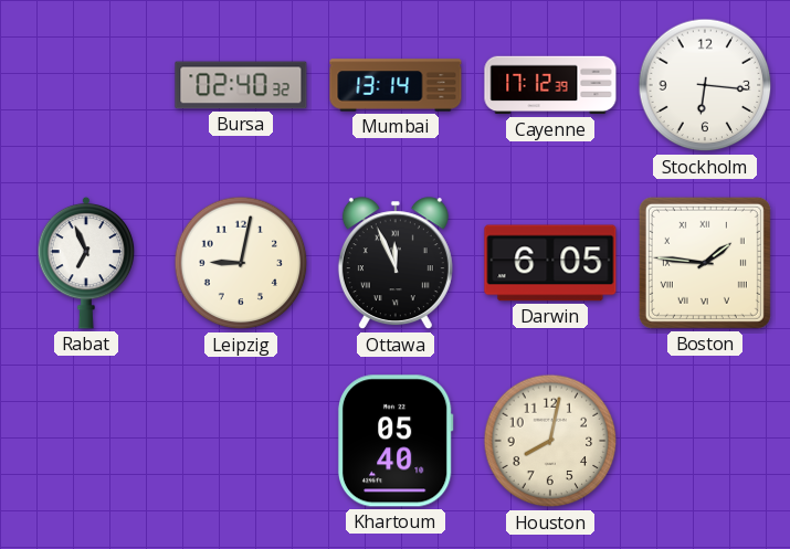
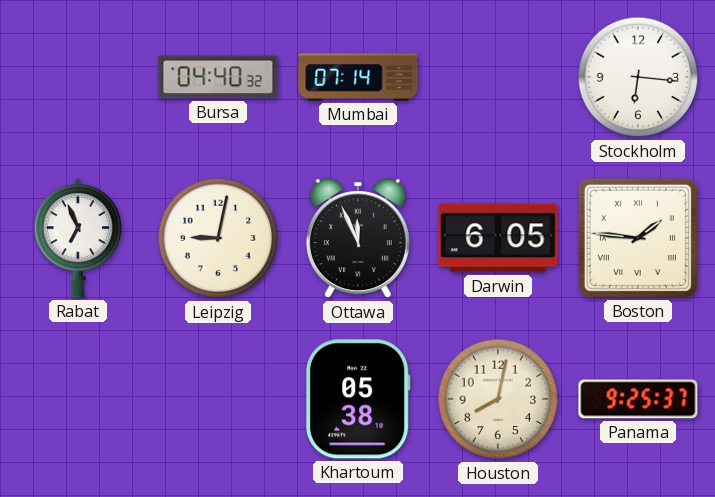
Bursa: 02:40 -> 04:40 (218, 77)
Mumbai: 13:14 -> 07:14 (358, 77)
Cayenne: 17:12 -> none (550, 85)
Khartoum: 05:40 -> 05:38 (358, 399)
Panama: none -> 9:25 (638, 399)
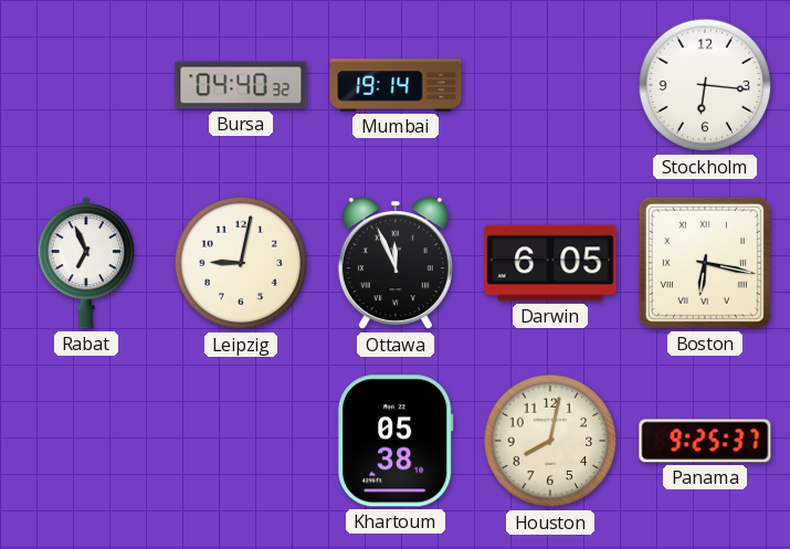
Mumbai: 07:14 -> 19:14 (396, 85)
Boston: 1:46 -> 6:17 (705, 263)
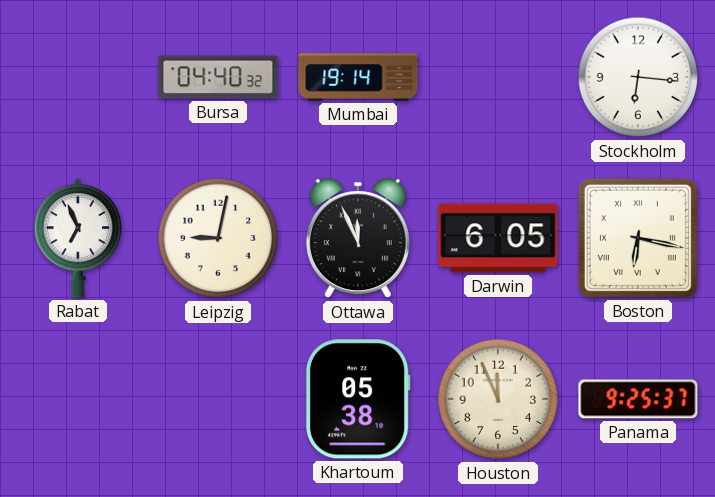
Houston: 8:02 -> 11:56 (498, 399)
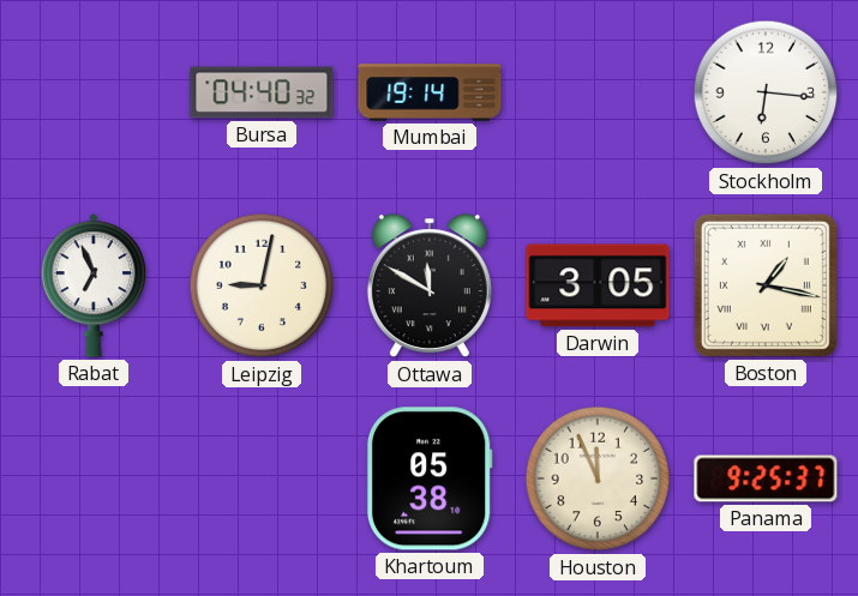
Ottawa: 11:56 -> 11:50 (430, 287)
Darwin: 6:05 -> 3:05 (598, 285)
Boston: 6:17 -> 1:17 (766, 285)
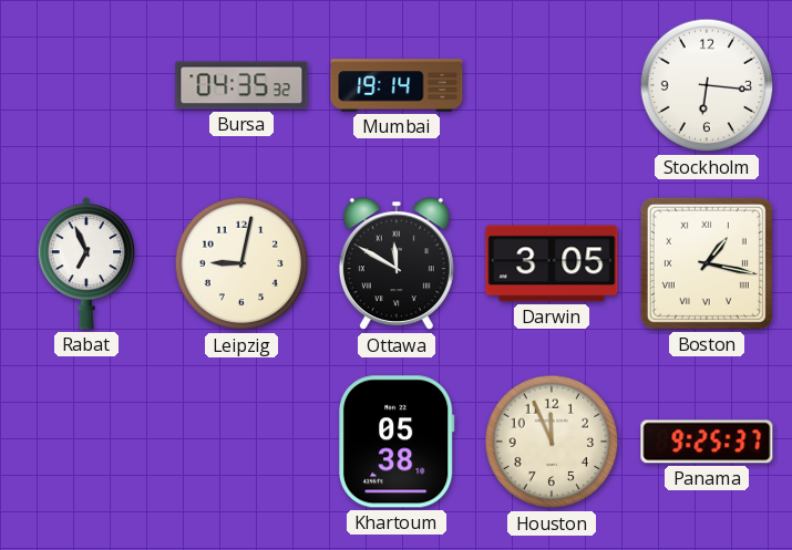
Bursa: 04:40 -> 04:35 (241, 85)
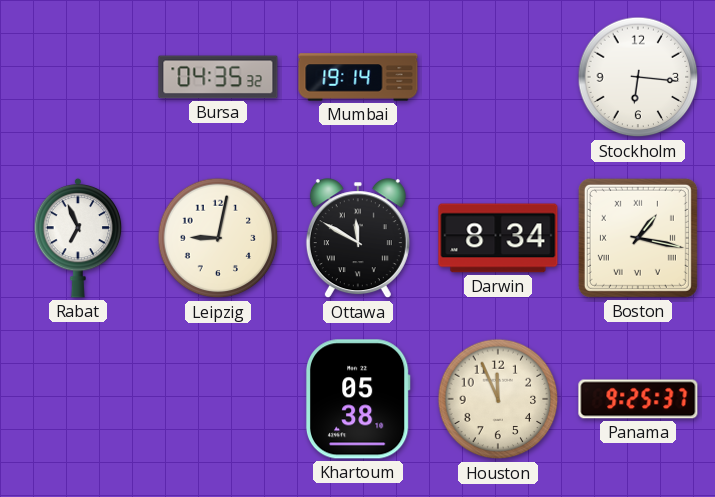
Darwin: 3:05 -> 8:34 (498, 238)
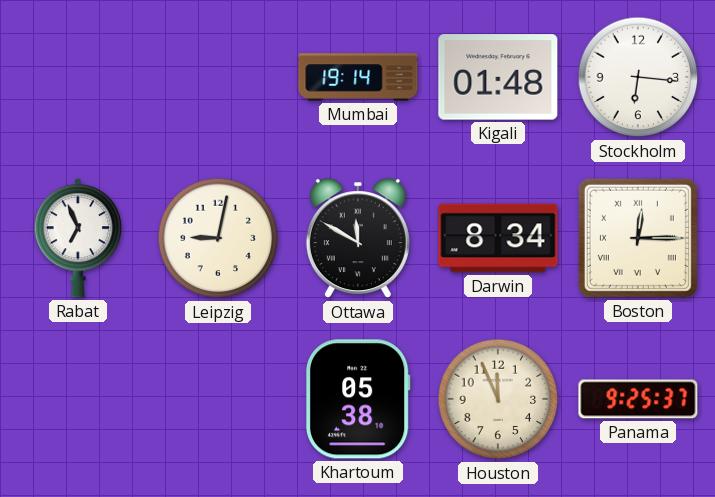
Bursa: 04:35 -> none (218, 77)
Kigali: none -> 01:48 (498, 77)
Boston: 1:17 -> 12:15 (638, 238)
